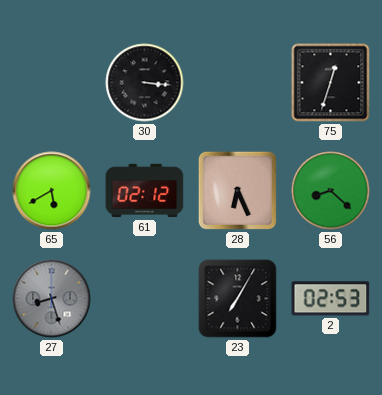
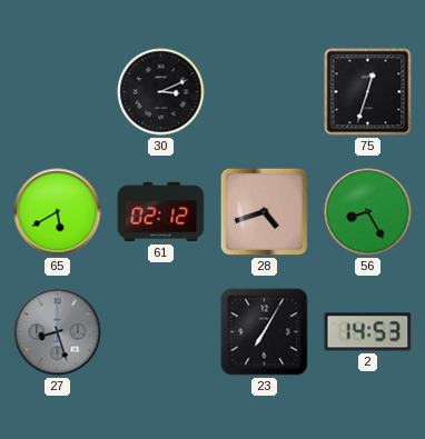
30: 3:16 -> 3:11 (161, 92)
28: 6:26 -> 4:42 (264, 211)
56: 8:22 -> 8:25 (368, 212)
2: 02:53 -> 14:53 (368, 332)
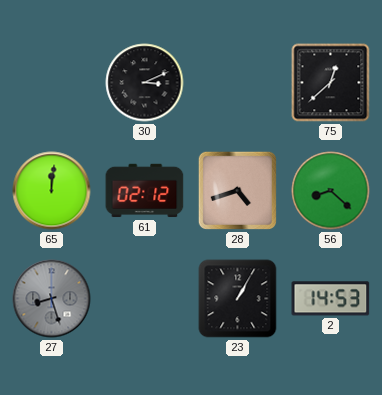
75: 12:33 -> 12:38 (331, 83)
65: 5:40 -> 12:01 (52, 191)
56: 8:25 -> 8:22 (331, 191)
23: 7:05 -> 1:05 (238, 299)
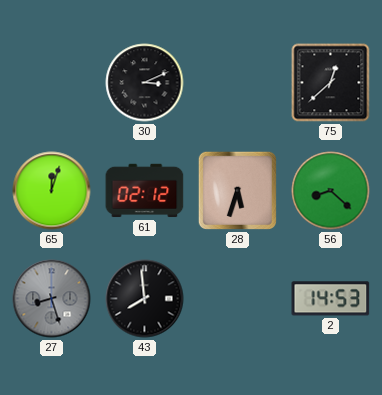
65: 12:01 -> 12:03 (52, 191)
28: 4:42 -> 5:33 (237, 190)
43: none -> 7:59 (145, 299)
23: 1:05 -> none (238, 299)
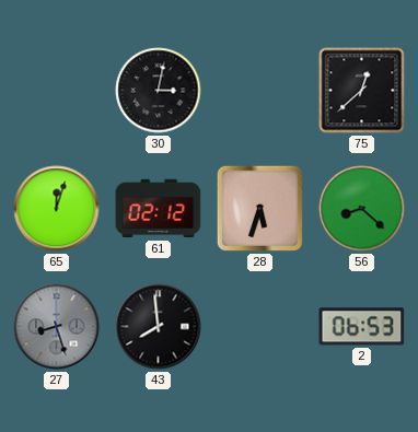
30: 3:11 -> 3:02 (159, 91)
2: 14:53 -> 06:53 (362, 327)
